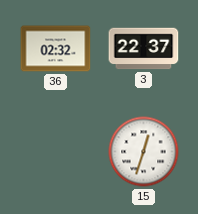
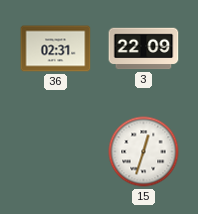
36: 02:32 -> 02:31 (56, 49)
3: 22:37 -> 22:09 (144, 49)
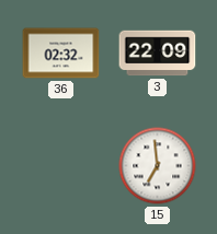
36: 02:31 -> 02:32 (61, 54)
15: 12:33 -> 6:59 (158, 166)
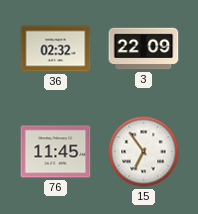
76: none -> 11:45 (56, 152)
15: 6:59 -> 6:54 (144, 152)
